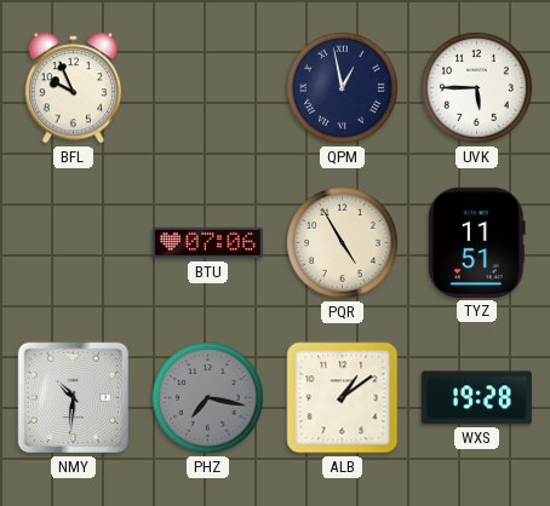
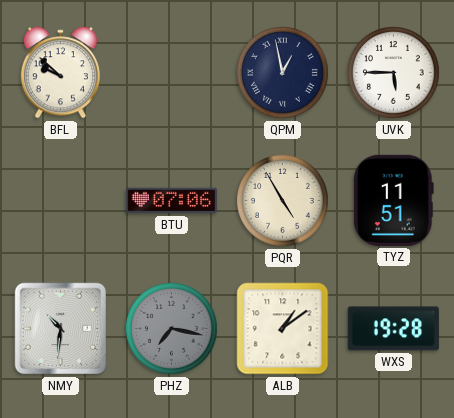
BFL: 9:56 -> 9:52 (60, 73)
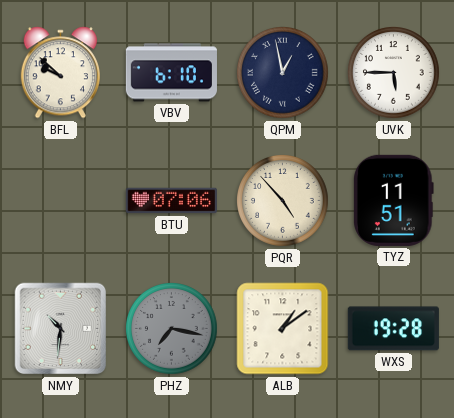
VBV: none -> 6:10 (171, 73)
PQR: 4:55 -> 4:53 (283, 201)
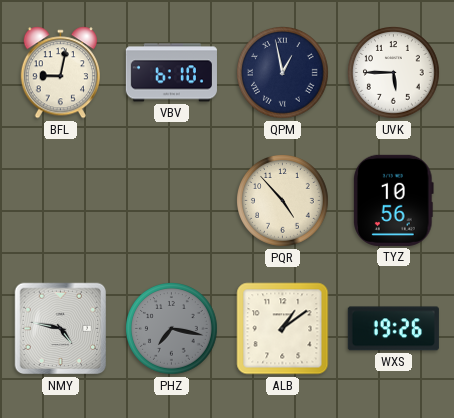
BFL: 9:52 -> 9:02 (60, 73)
BTU: 07:06 -> none (171, 201)
TYZ: 11:51 -> 10:56 (394, 200)
NMY: 10:31 -> 4:47 (61, 329)
WXS: 19:28 -> 19:26 (393, 329)
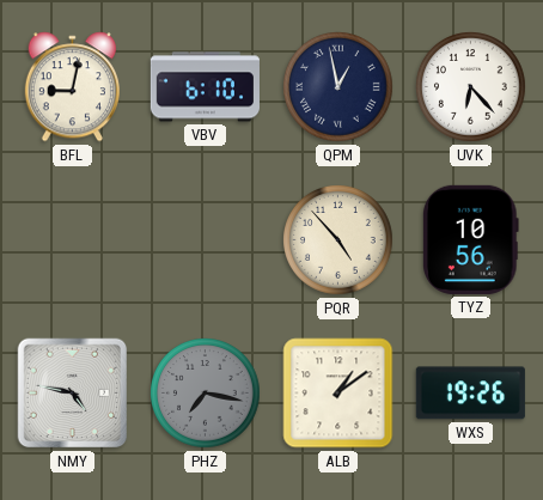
UVK: 5:45 -> 6:23 (471, 87)
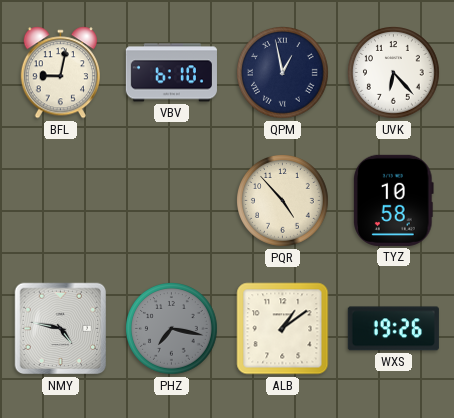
TYZ: 10:56 -> 10:58 (394, 200)
